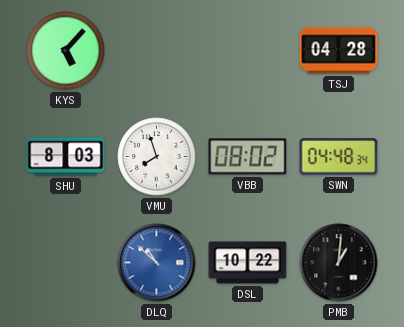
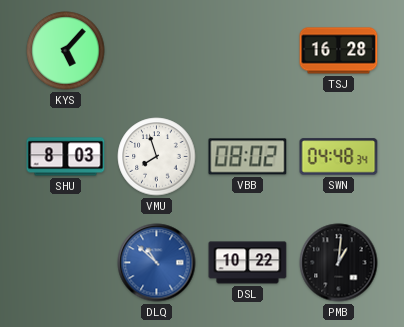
TSJ: 04:28 -> 16:28 (339, 51)
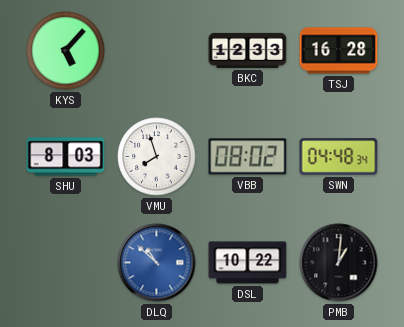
BKC: none -> 12:33 (248, 50)
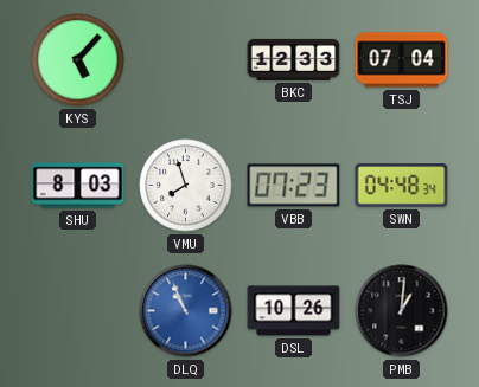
TSJ: 16:28 -> 07:04 (402, 60)
VBB: 08:02 -> 07:23 (294, 186)
DLQ: 10:52 -> 10:56 (186, 311)
DSL: 10:22 -> 10:26 (294, 311)
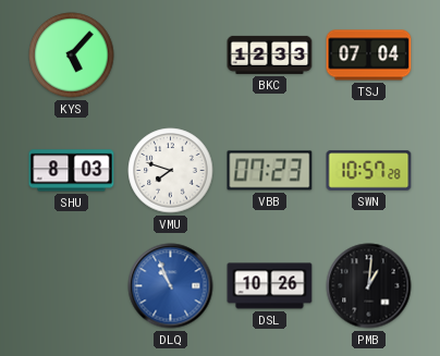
VMU: 7:57 -> 7:48 (171, 171)
SWN: 04:48 -> 10:57 (369, 171)
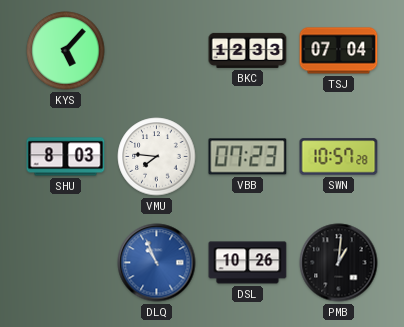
VMU: 7:48 -> 7:46 (157, 157)
